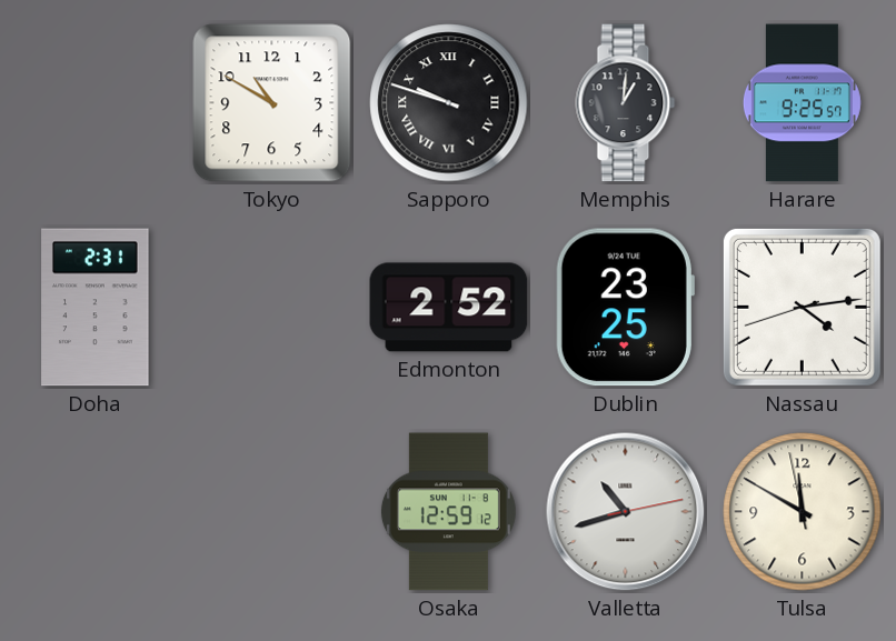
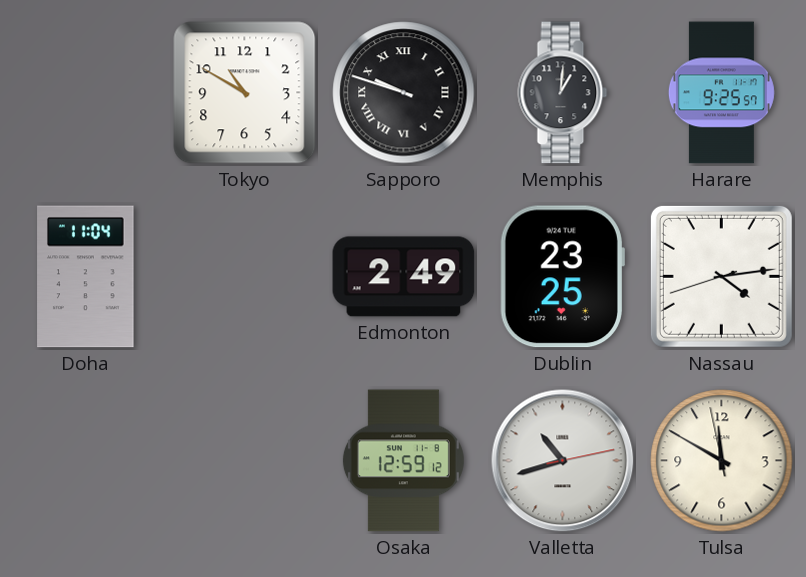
Doha: 2:31 -> 11:04 (86, 277)
Edmonton: 2:52 -> 2:49 (404, 277)
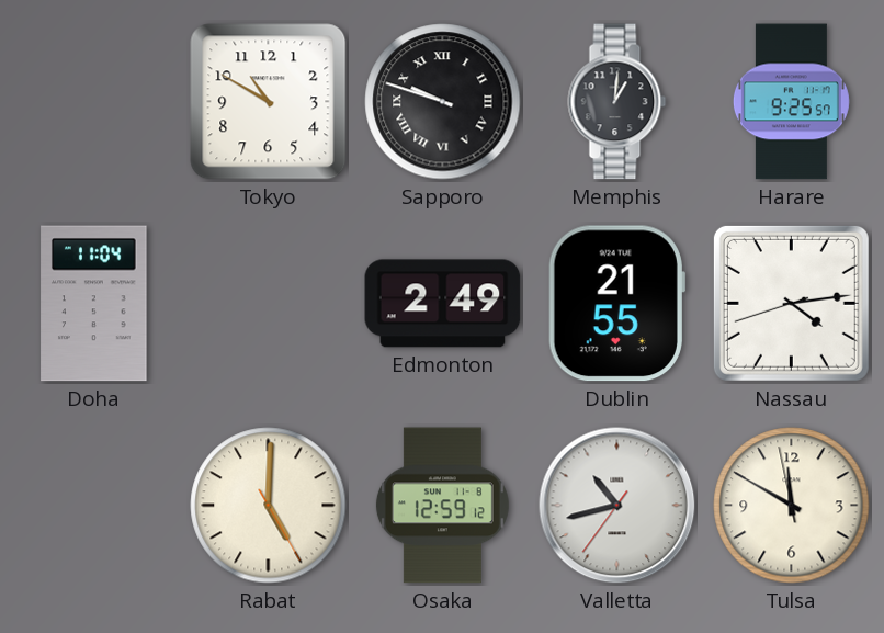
Dublin: 23:25 -> 21:55 (616, 304)
Rabat: none -> 5:00 (269, 506)
Valletta: 10:42:13 -> 10:42:36 (617, 506)
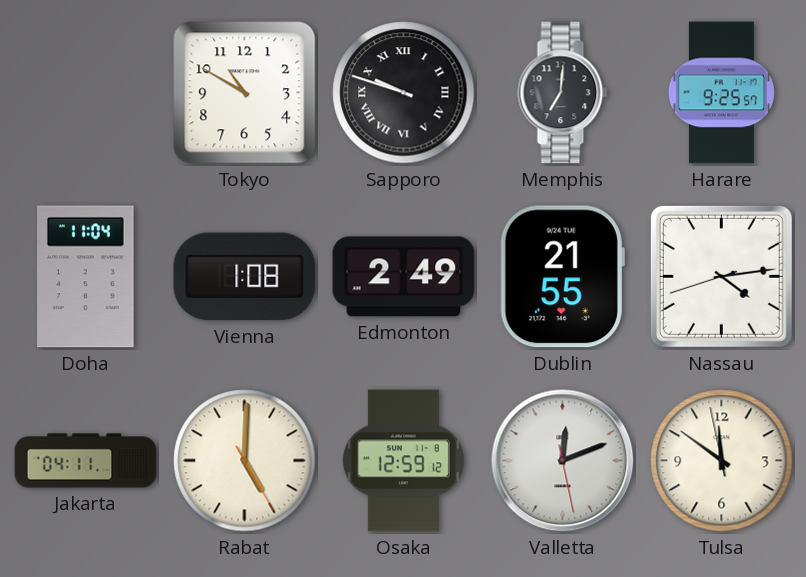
Memphis: 1:01 -> 7:01 (563, 93)
Vienna: none -> 1:08 (245, 277)
Jakarta: none -> 04:11 (86, 461)
Valletta: 10:42 -> 12:11 (563, 461)
Tulsa: 11:49 -> 11:50 (722, 461)
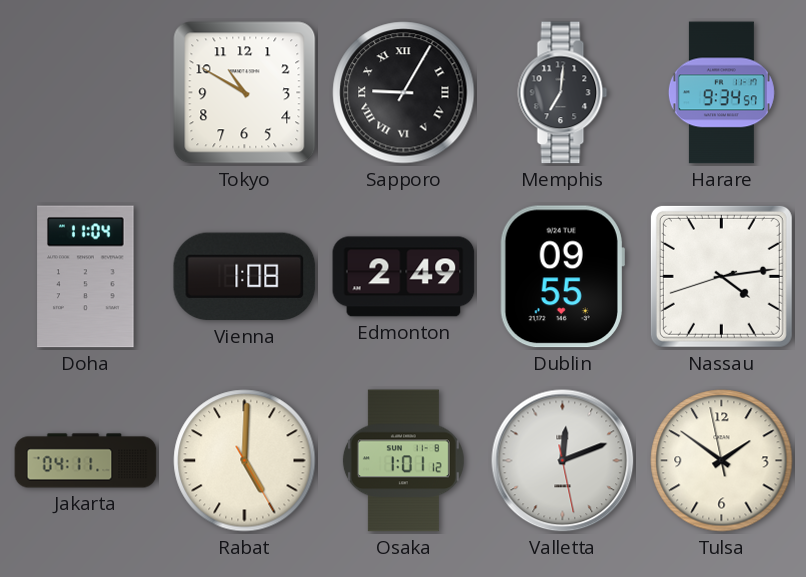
Sapporo: 9:48 -> 9:05 (404, 93)
Harare: 9:25 -> 9:34 (721, 93)
Dublin: 21:55 -> 09:55 (562, 277)
Osaka: 12:59 -> 1:01 (403, 461)
Tulsa: 11:50 -> 1:50 (722, 461)
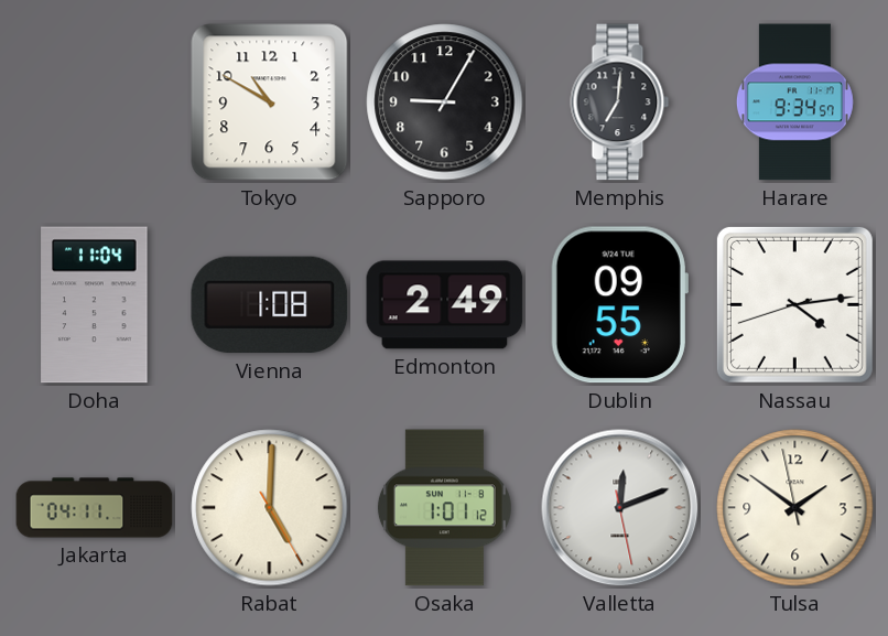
Sapporo numerals: Roman -> Arabic (445, 103)
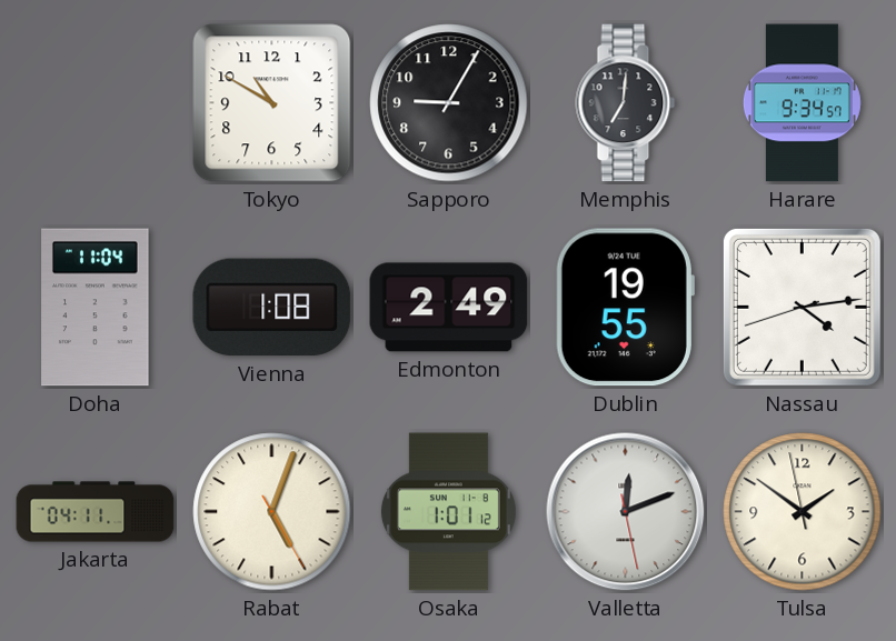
Dublin: 09:55 -> 19:55 (625, 308)
Rabat: 5:00 -> 5:03 (272, 512)
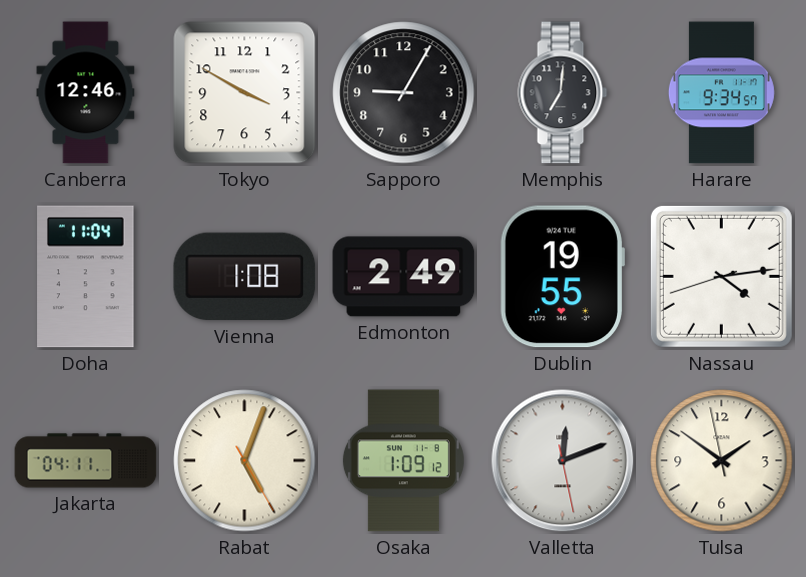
Canberra: none -> 12:46 (86, 93)
Tokyo: 10:50 -> 3:50 (245, 93)
Osaka: 1:01 -> 1:09 (403, 461)
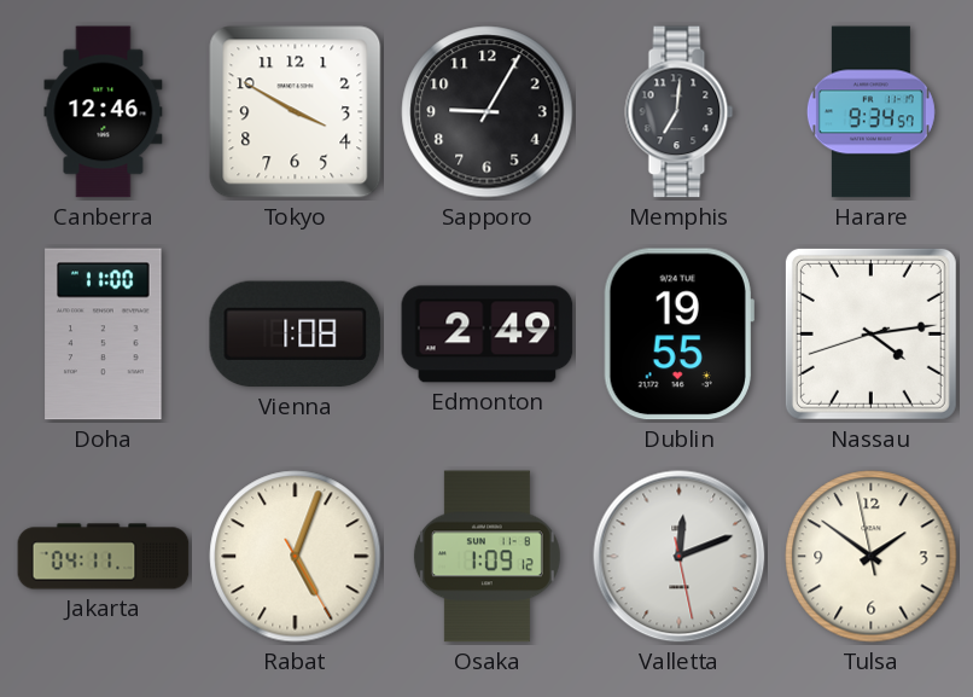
Doha: 11:04 -> 11:00 (104, 335)
